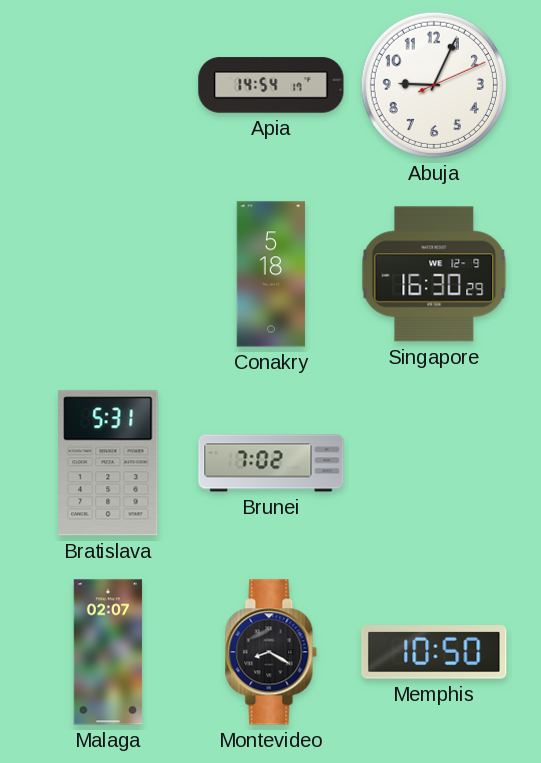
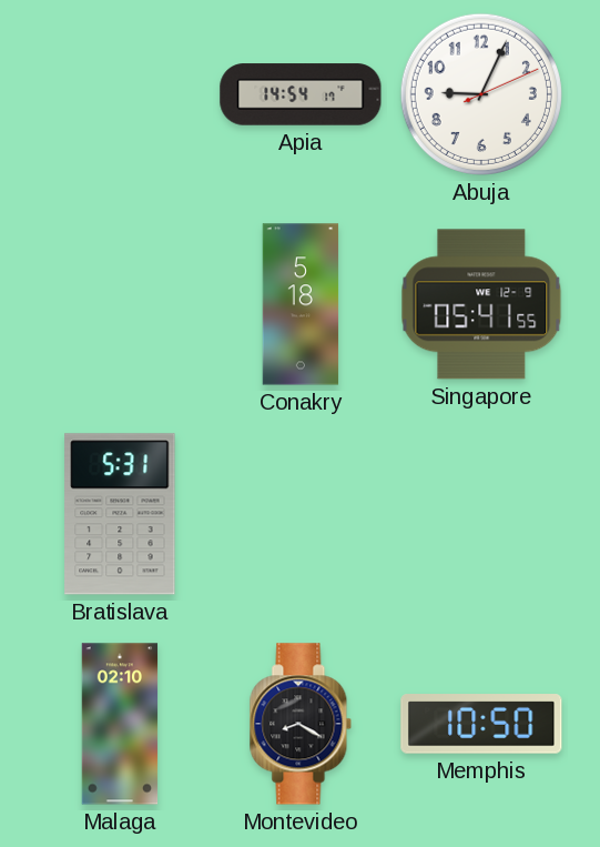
Singapore: 16:30 -> 05:41 (481, 304)
Brunei: 7:02 -> none (271, 463)
Malaga: 02:07 -> 02:10 (120, 724)
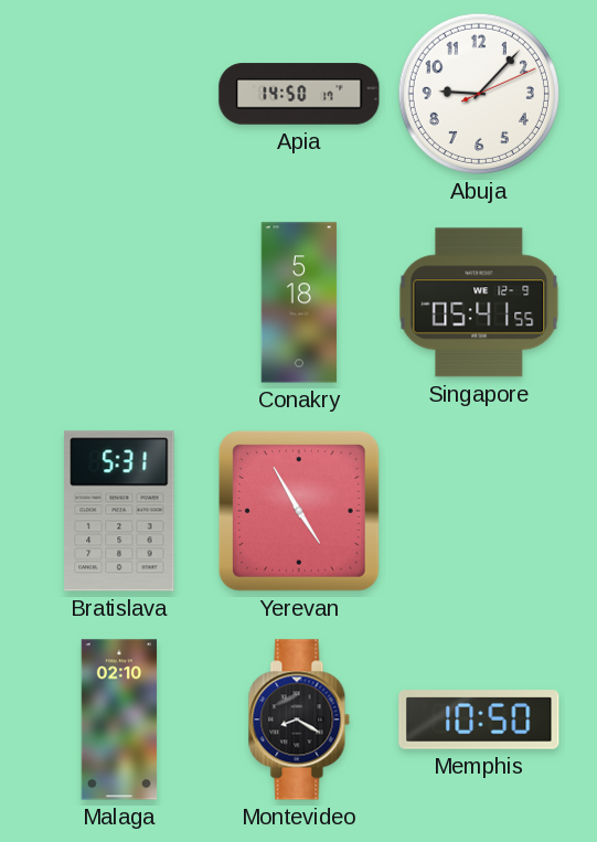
Apia: 14:54 -> 14:50 (299, 94)
Abuja: 9:04 -> 9:07 (479, 94)
Yerevan: none -> 4:55 (299, 511)
